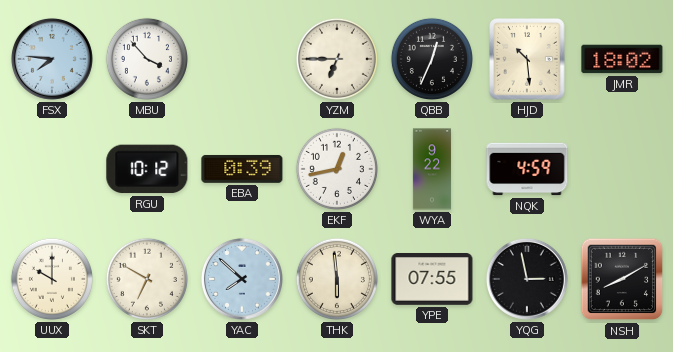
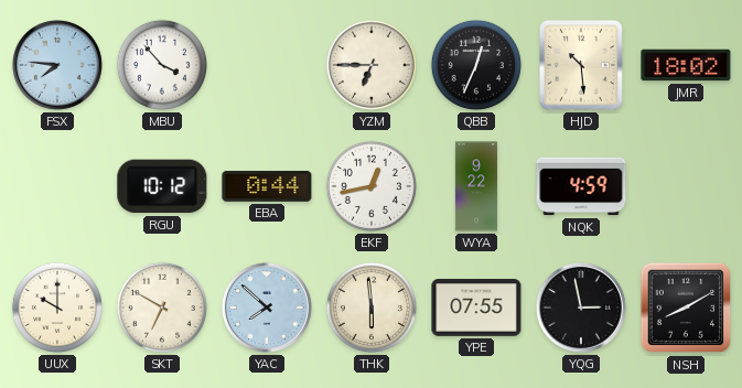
EBA: 0:39 -> 0:44 (267, 186)
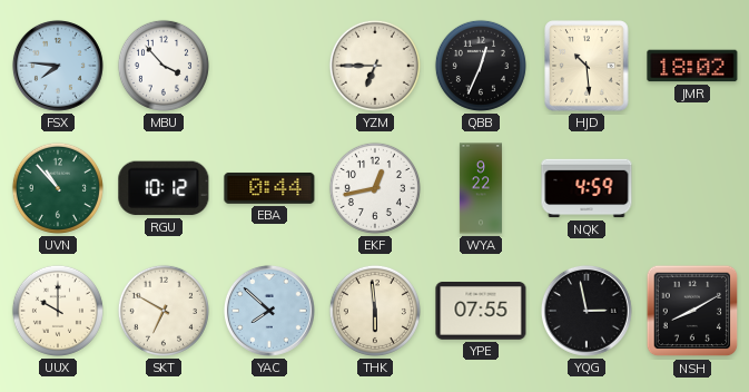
UVN: none -> 10:53 (58, 188)
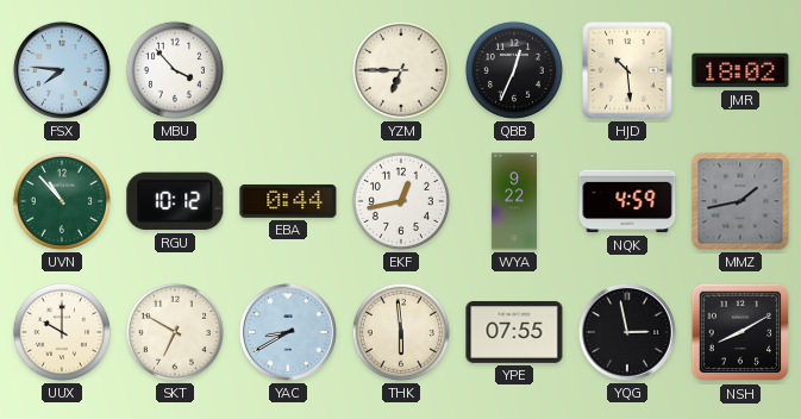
MMZ: none -> 1:43 (740, 201)
YAC: 7:52 -> 8:40 (288, 332)
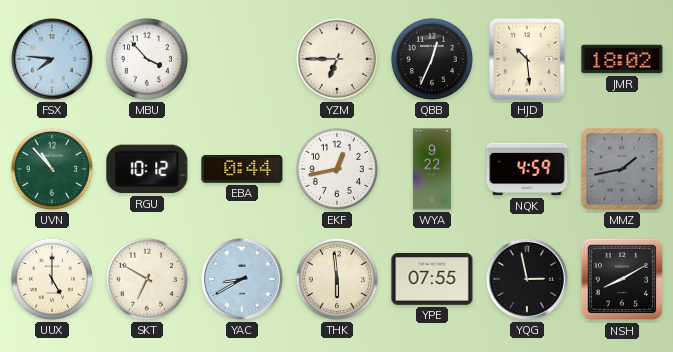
UUX: 10:00 -> 5:00 (52, 279)
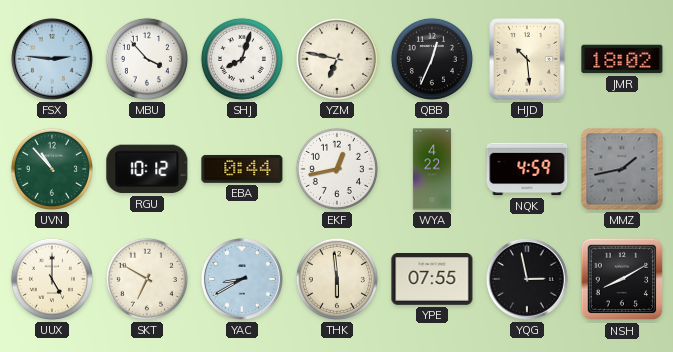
FSX: 7:46 -> 2:46 (52, 59)
SHJ: none -> 8:03 (242, 59)
YZM: 6:45 -> 6:47 (337, 59)
WYA: 9:22 -> 4:22 (432, 169)
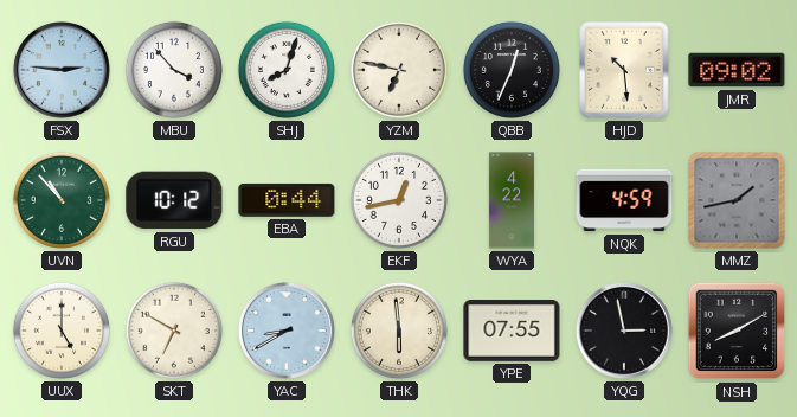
JMR: 18:02 -> 09:02 (737, 70)
